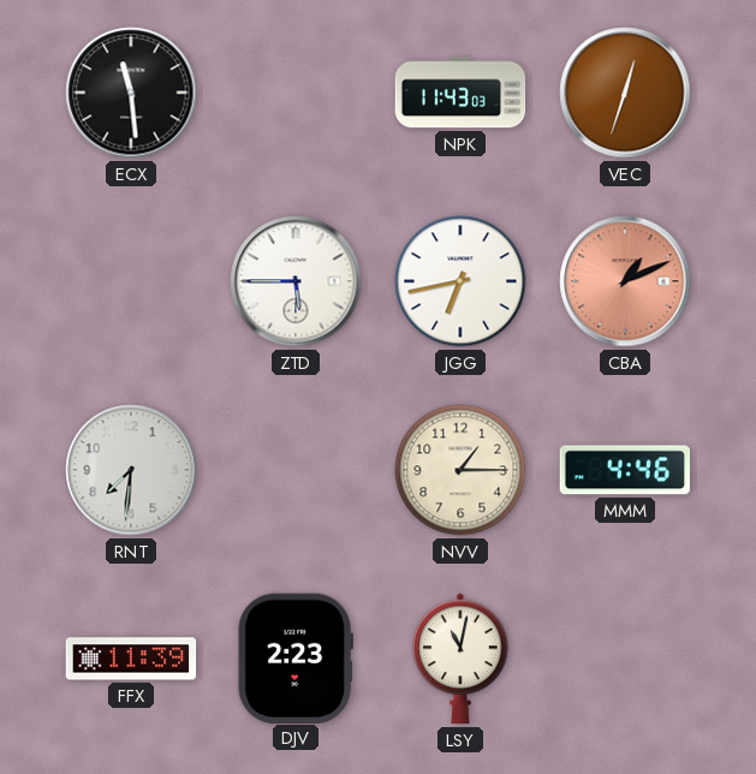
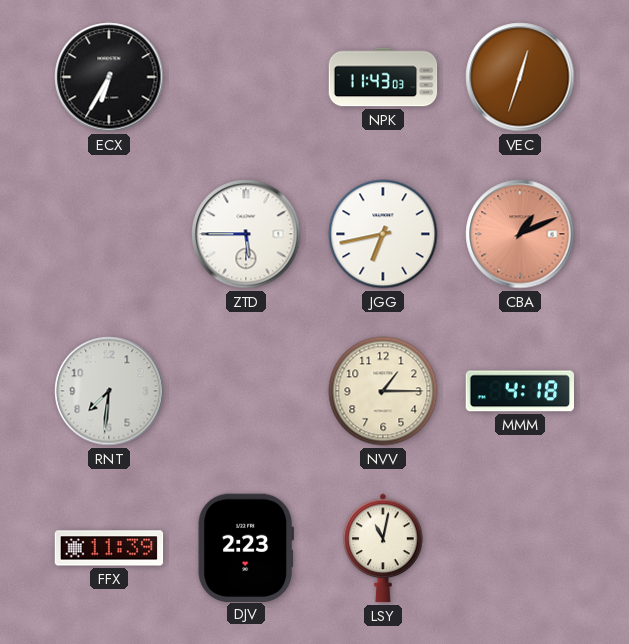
ECX: 11:29 -> 6:35 (109, 77)
MMM: 4:46 -> 4:18 (520, 391)
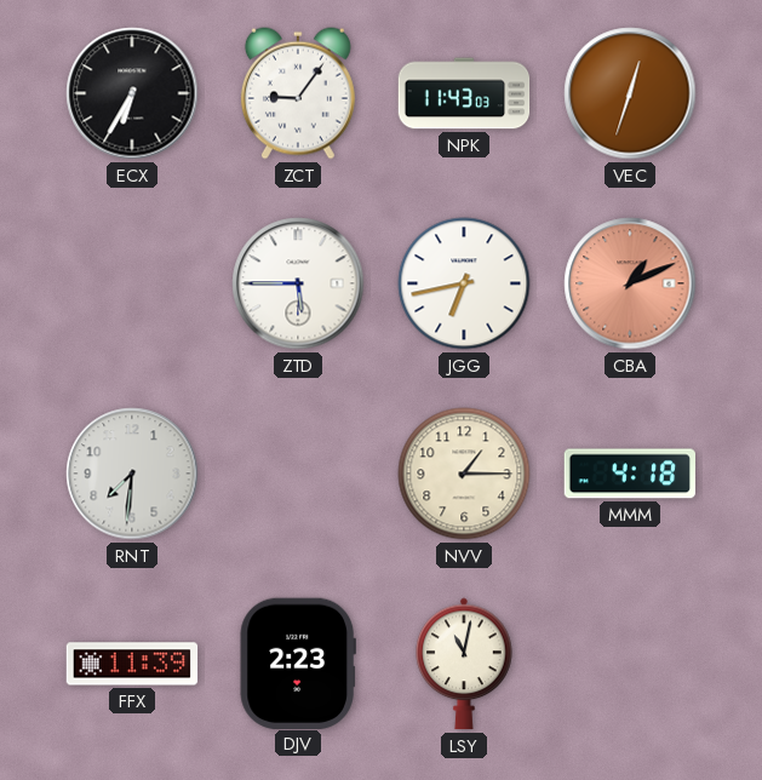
ZCT: none -> 9:06 (298, 93)
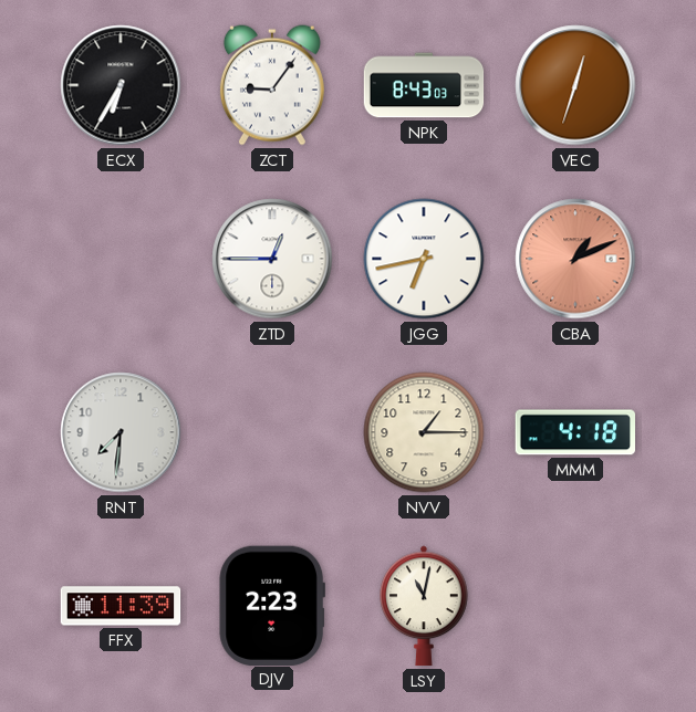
NPK: 11:43 -> 8:43 (424, 85)
ZTD: 5:45 -> 12:45 (272, 259)
